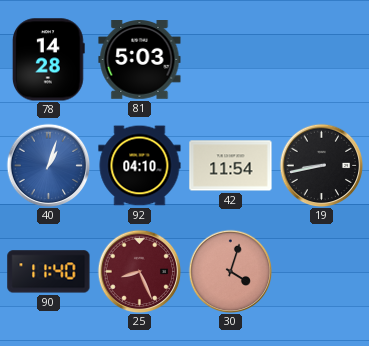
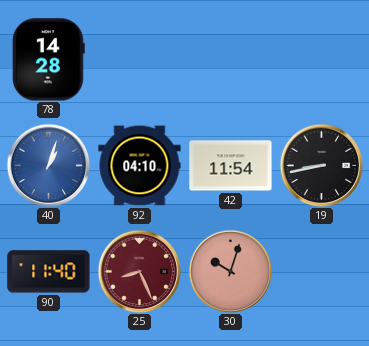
81: 5:03 -> none (140, 60)
30: 4:03 -> 10:03 (230, 271)
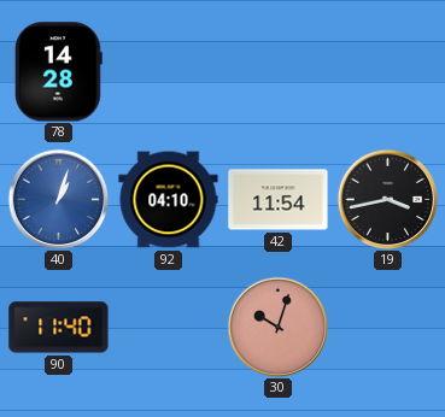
19: 8:43 -> 3:43 (387, 199)
25: 8:26 -> none (139, 271)
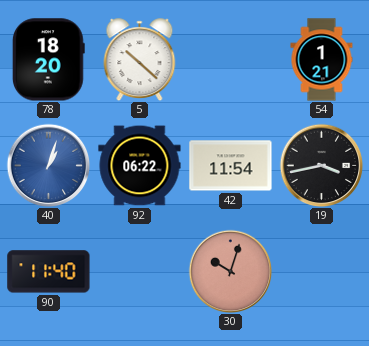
78: 14:28 -> 18:20 (48, 60)
5: none -> 10:22 (140, 60)
54: none -> 1:21 (322, 60)
92: 04:10 -> 06:22 (140, 166)
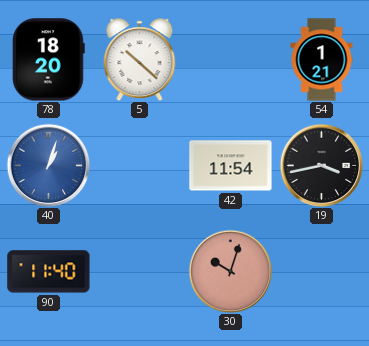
92: 06:22 -> none (140, 166)
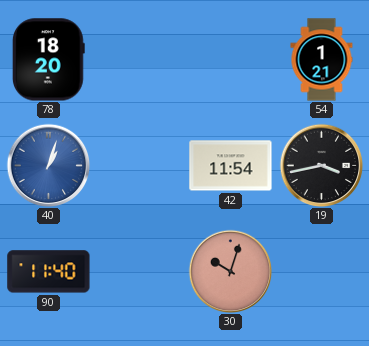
5: 10:22 -> none (140, 60)
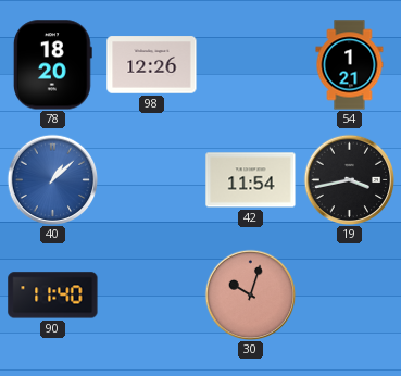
98: none -> 12:26 (152, 65)
40: 1:03 -> 1:08 (52, 179)
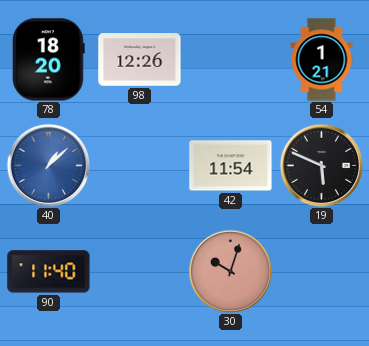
19: 3:43 -> 5:49 (321, 165)
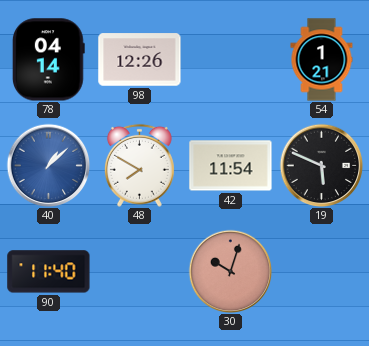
78: 18:20 -> 04:14 (48, 60)
48: none -> 7:50 (139, 165)
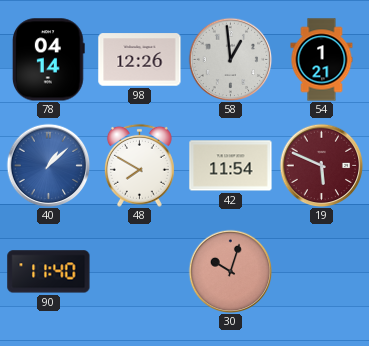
58: none -> 12:59 (230, 59)
19 dial: black -> burgundy (321, 165)
